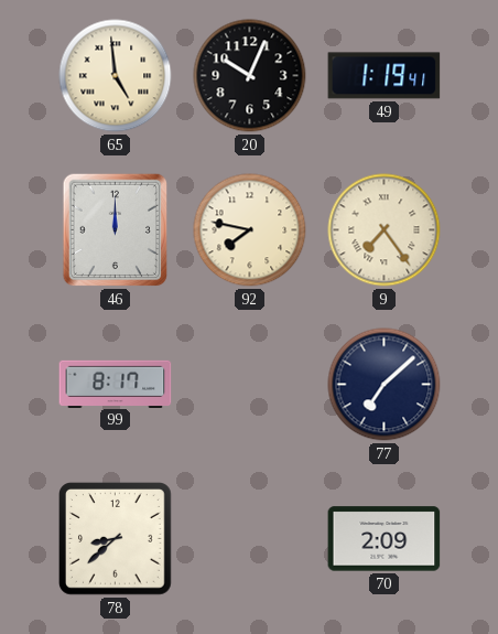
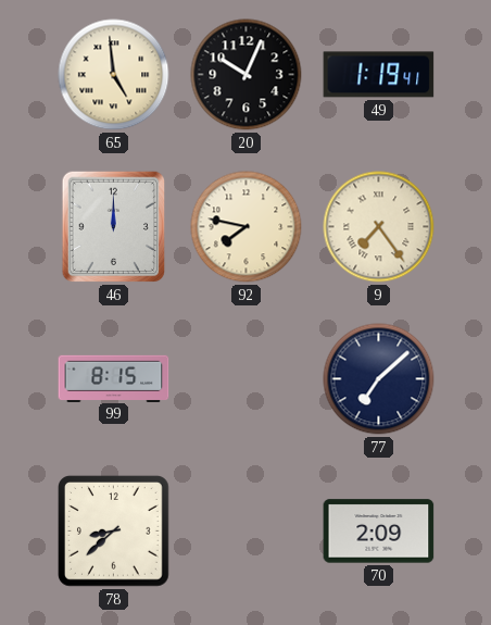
99: 8:17 -> 8:15 (114, 378)
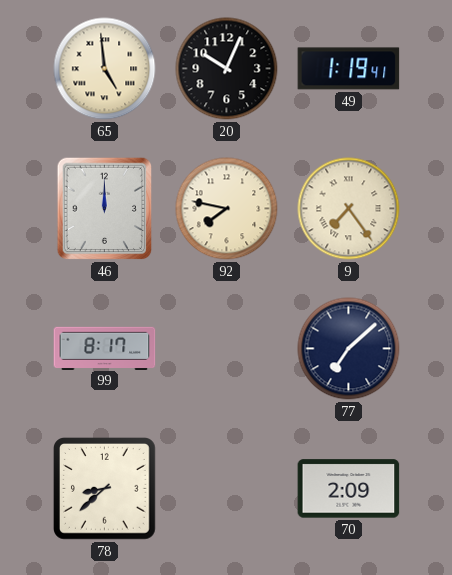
99: 8:15 -> 8:17 (105, 348)
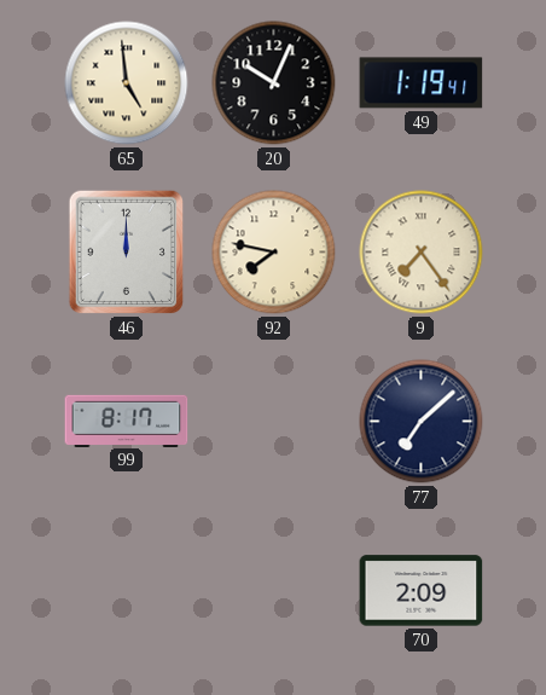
78: 8:38 -> none (105, 489)
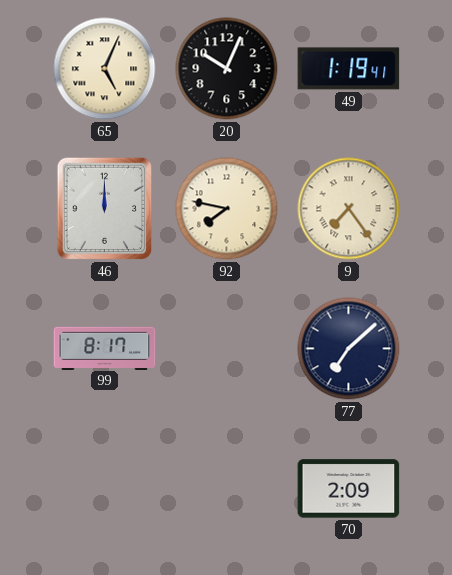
65: 4:59 -> 5:04 (105, 69)
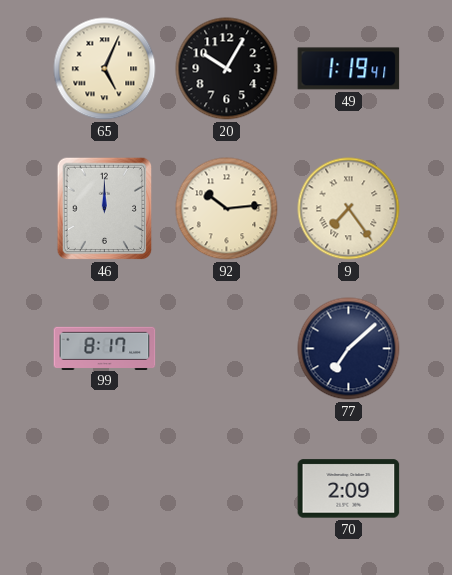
20: 10:04 -> 10:05 (227, 69)
92: 7:47 -> 10:14 (227, 209)
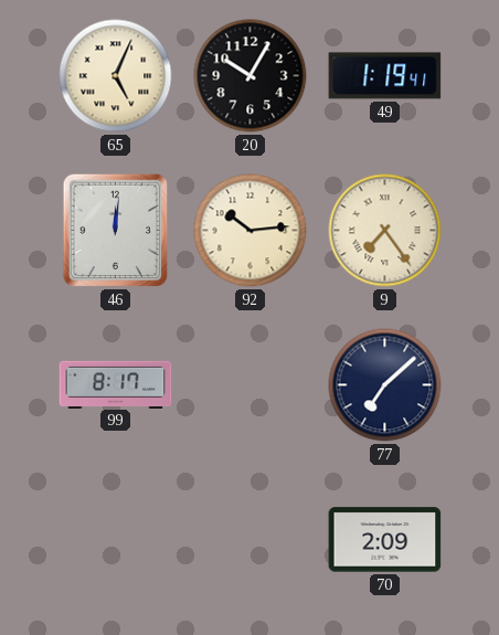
46: 12:00 -> 12:01 (116, 231)
